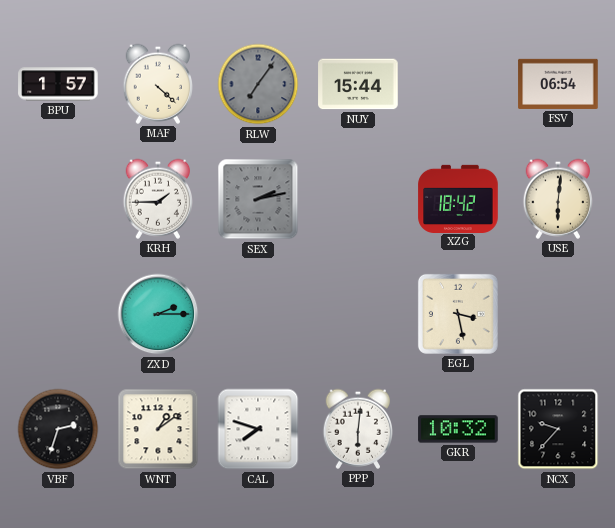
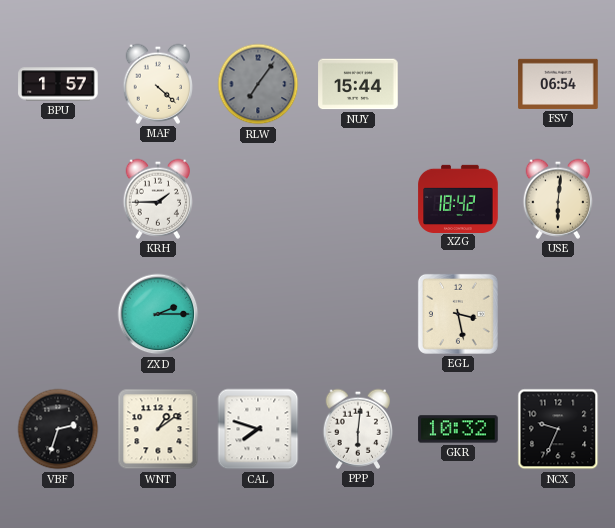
SEX: 2:13 -> none (258, 199)
NCX: 9:37 -> 9:34 (558, 429)
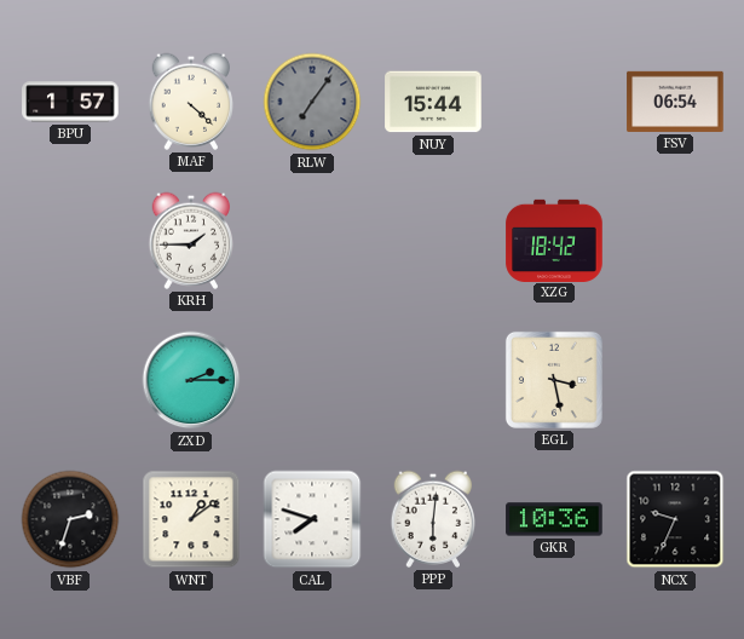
USE: 6:01 -> none (558, 199)
GKR: 10:32 -> 10:36 (554, 519)
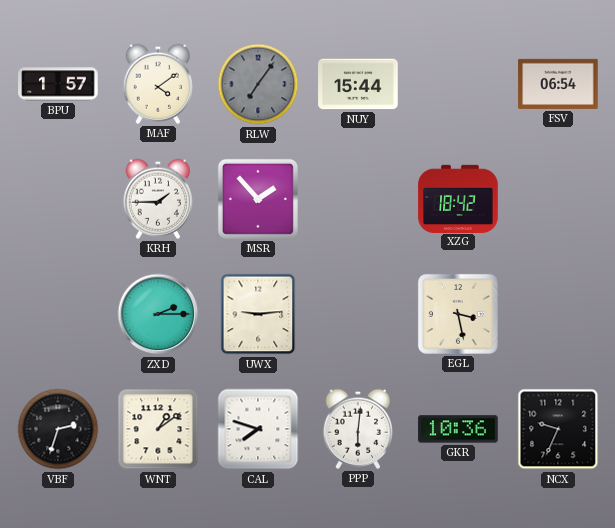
MAF: 4:22 -> 4:09 (158, 84)
MSR: none -> 1:53 (258, 199)
UWX: none -> 9:14 (258, 314)
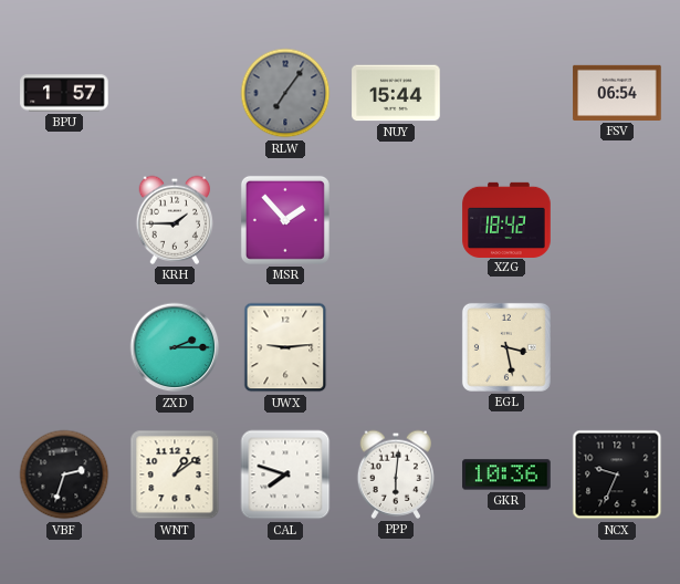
MAF: 4:09 -> none (158, 84)
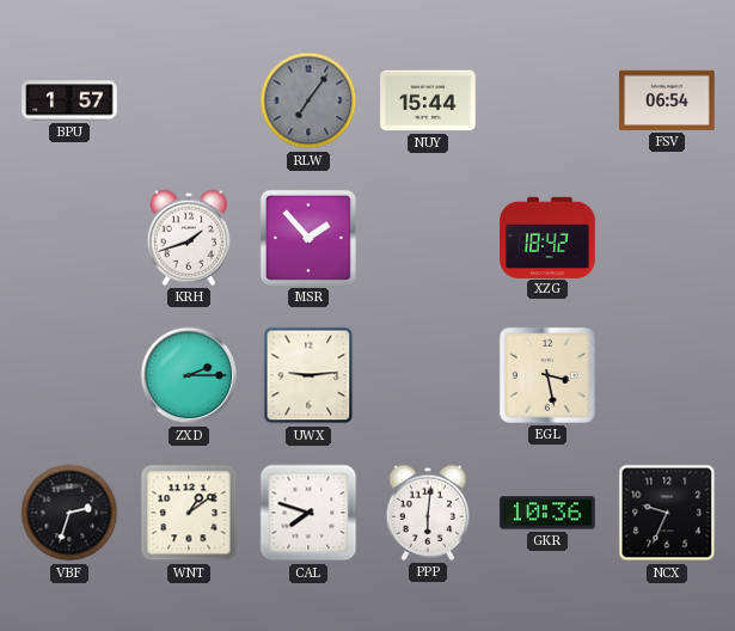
KRH: 1:45 -> 1:42 (189, 238)
